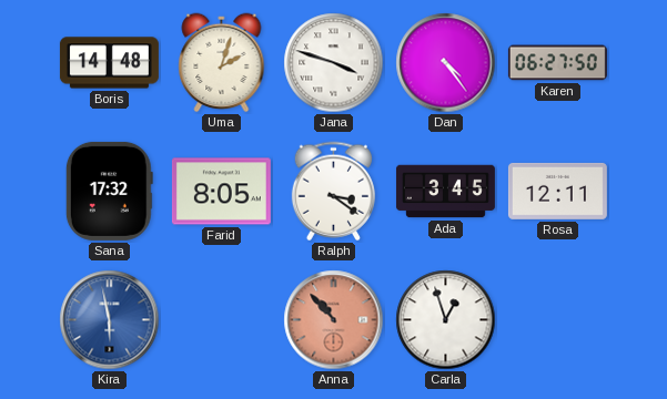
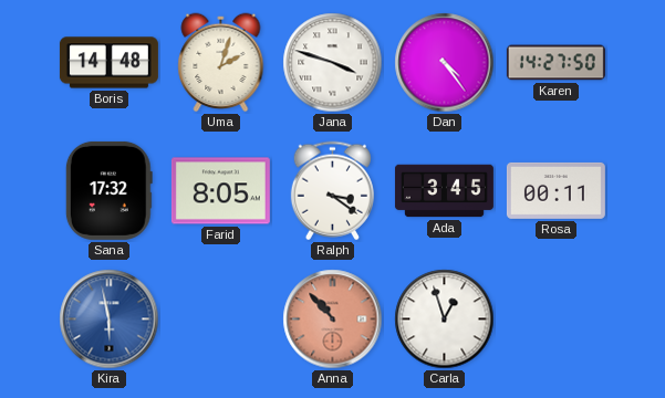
Karen: 06:27 -> 14:27 (555, 63)
Rosa: 12:11 -> 00:11 (555, 190)
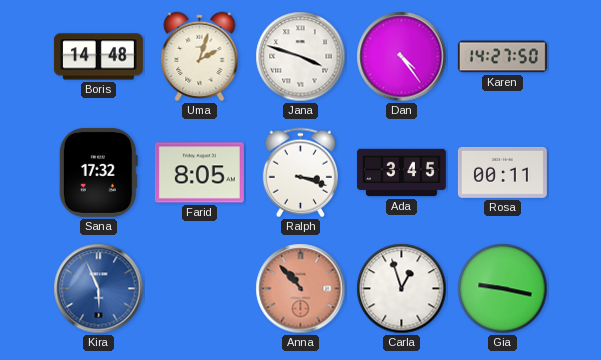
Ralph: 3:21 -> 3:18 (300, 173)
Kira: 5:58 -> 5:56 (99, 289)
Gia: none -> 9:17 (503, 289)
